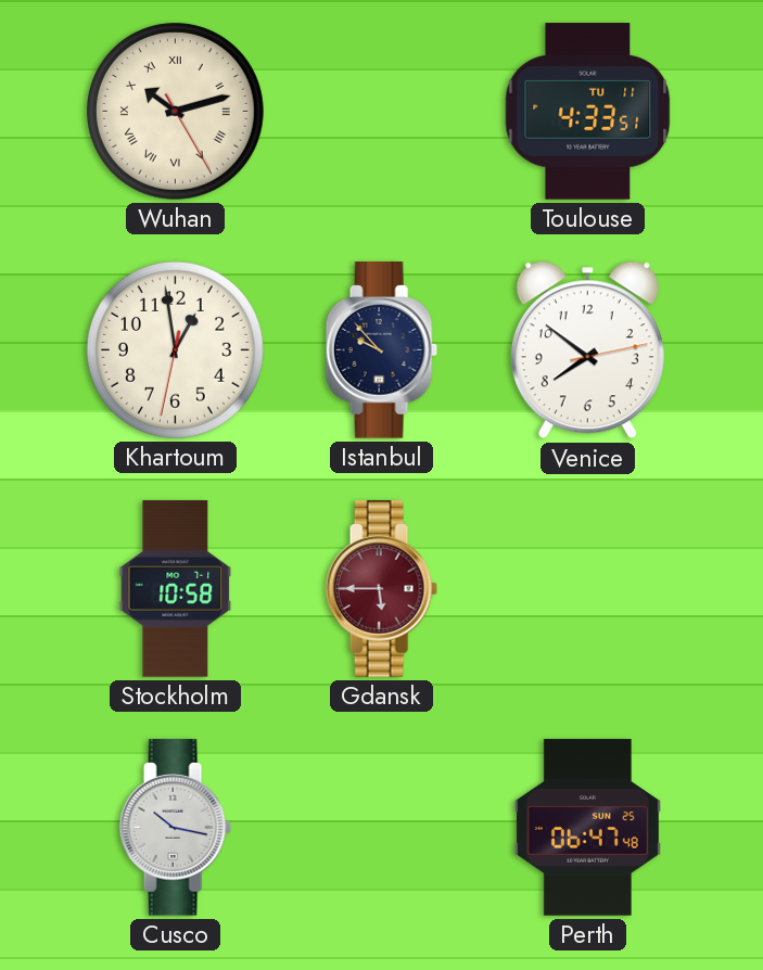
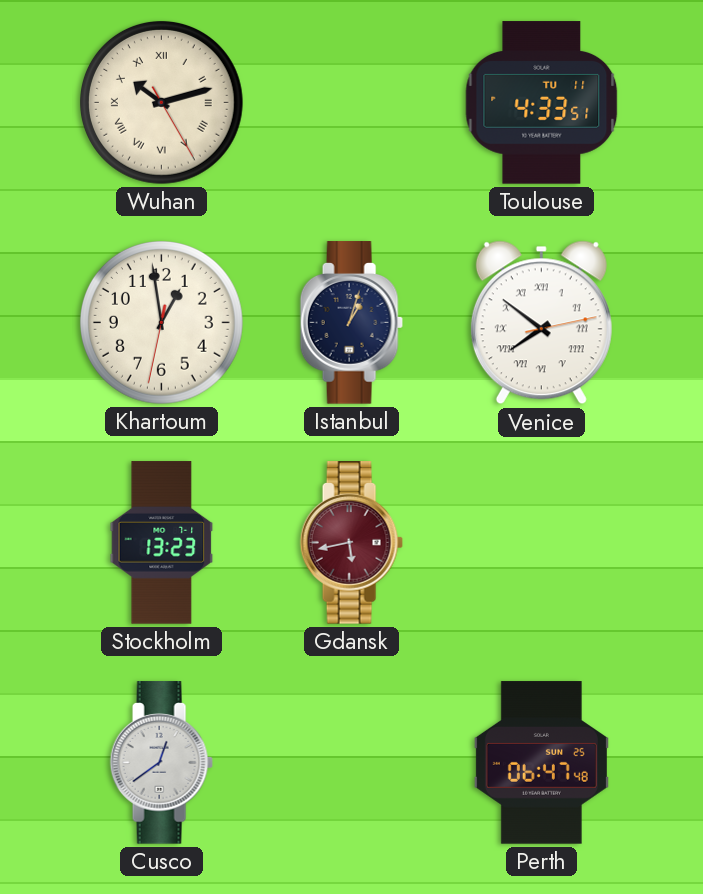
Istanbul: 9:53 -> 1:03 (351, 323)
Venice numerals: Arabic -> Roman (541, 323)
Stockholm: 10:58 -> 13:23 (162, 543)
Gdansk: 5:45 -> 5:43 (351, 543)
Cusco: 10:17 -> 12:39 (161, 763)
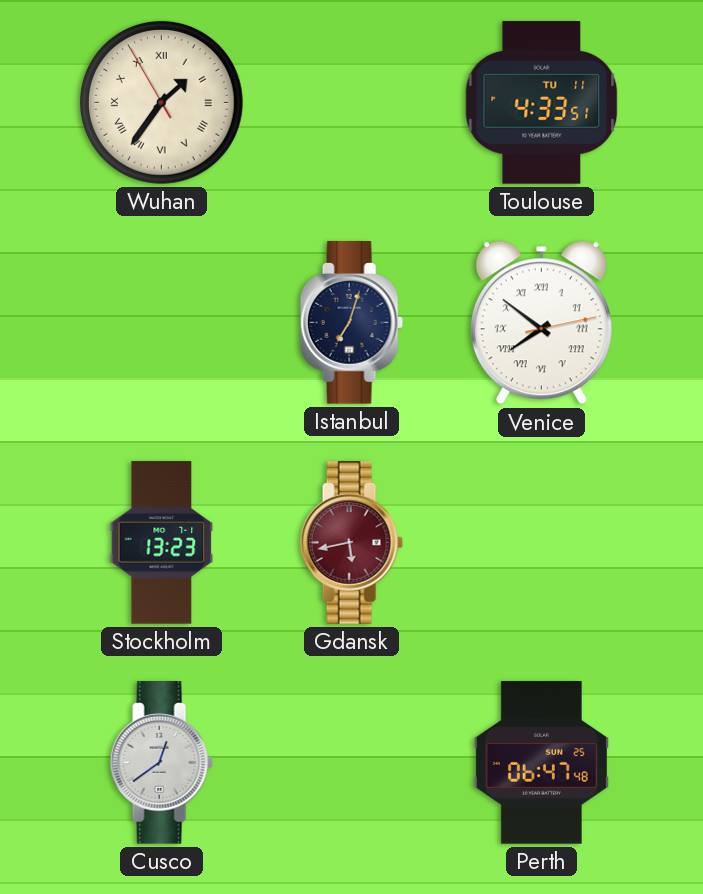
Wuhan: 10:12 -> 1:35 (161, 102)
Khartoum: 12:58 -> none (161, 322)
Istanbul: 1:03 -> 7:03 (351, 323)
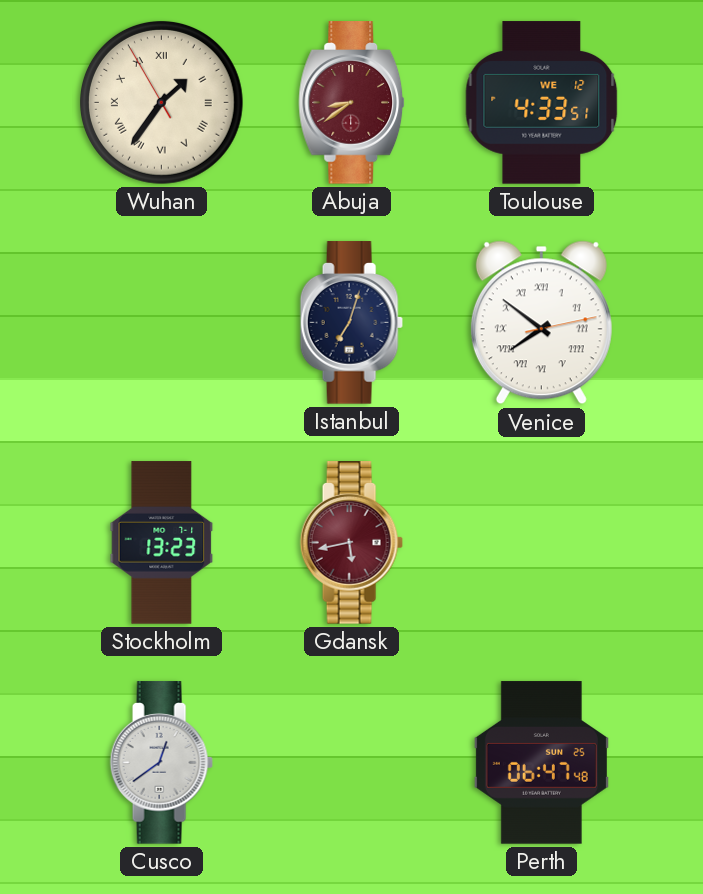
Abuja: none -> 8:39 (352, 103)
Toulouse date: TU 11 -> WE 12 (542, 103)
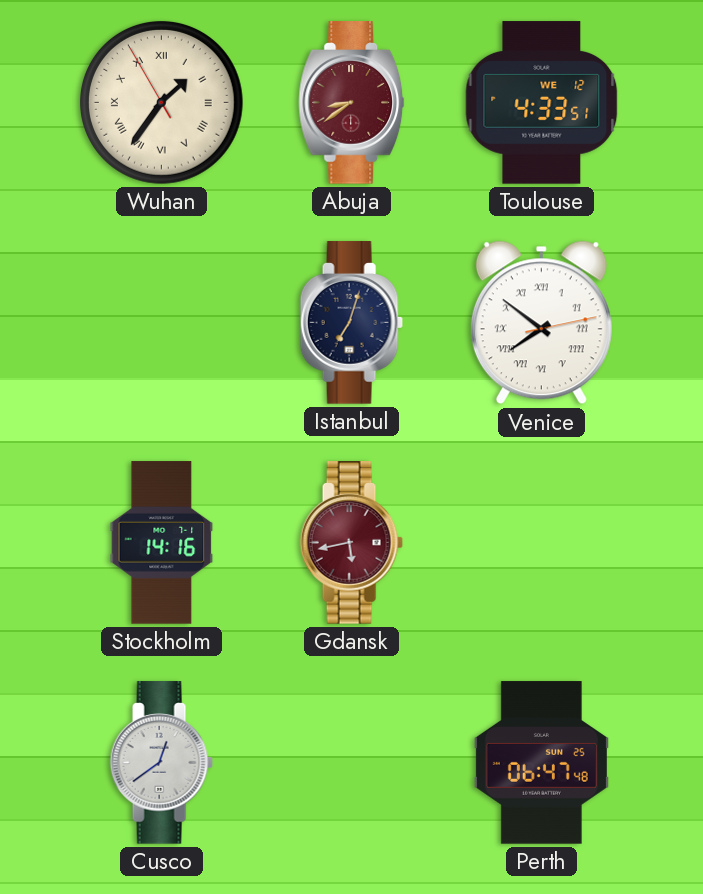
Stockholm: 13:23 -> 14:16 (162, 543)
